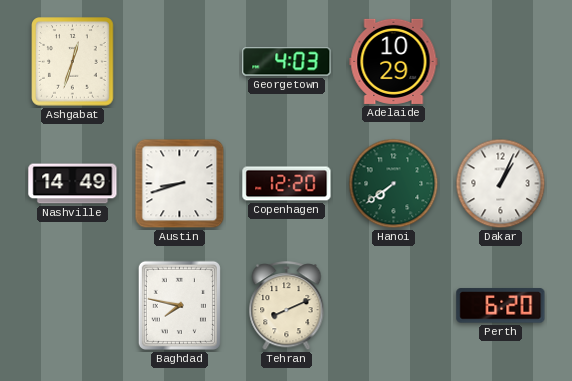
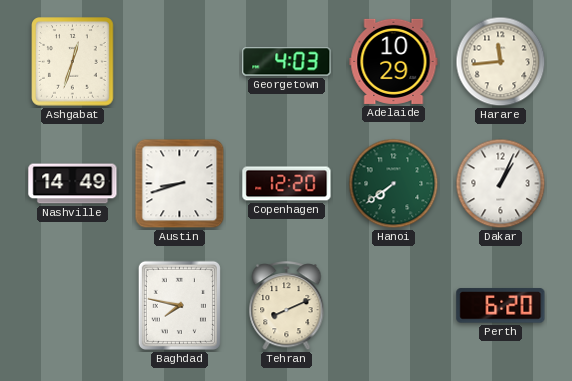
Harare: none -> 11:44 (501, 62)
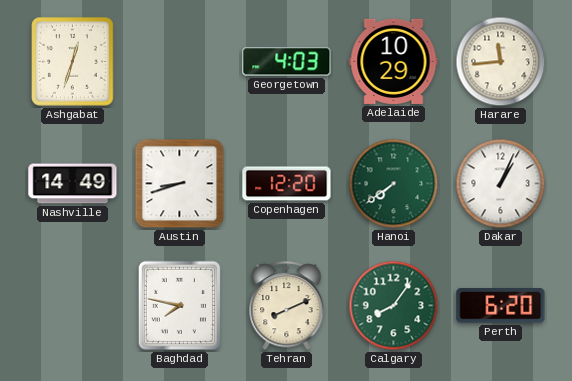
Calgary: none -> 8:06 (394, 306)
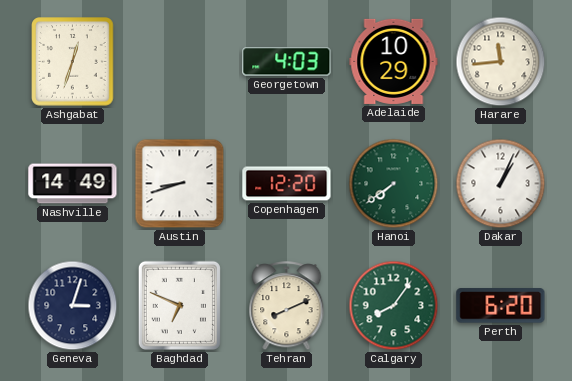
Geneva: none -> 3:03 (73, 306)
Baghdad: 7:47 -> 6:49 (179, 305)
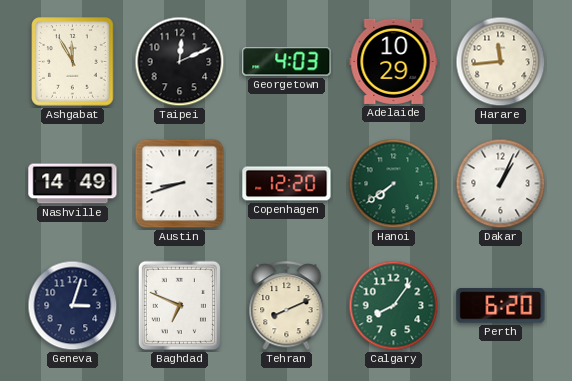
Ashgabat: 12:33 -> 11:55 (73, 62)
Taipei: none -> 12:11 (180, 62)
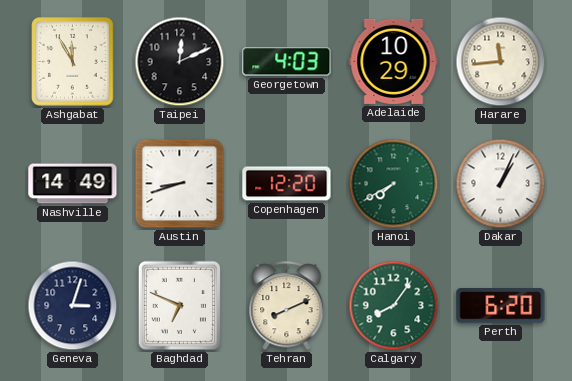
Hanoi: 7:39 -> 7:40 (394, 184)
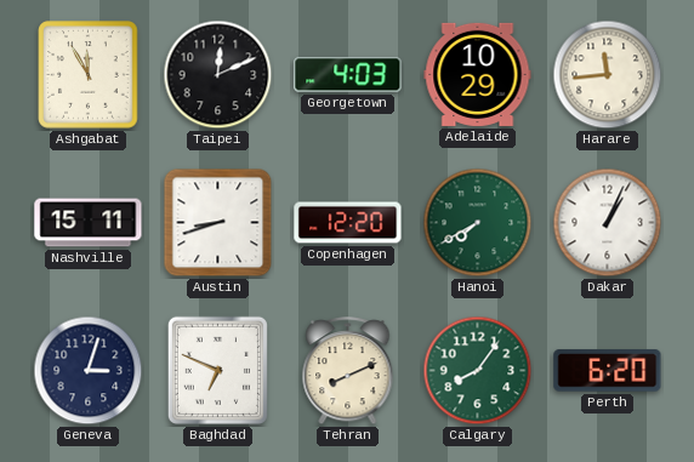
Nashville: 14:49 -> 15:11 (89, 223)
